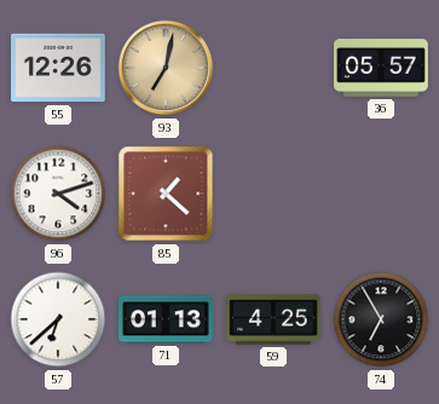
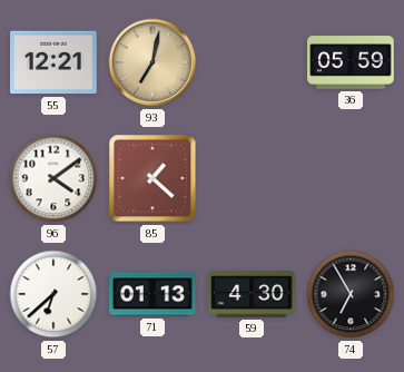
55: 12:26 -> 12:21 (55, 62)
36: 05:57 -> 05:59 (351, 62)
96: 4:12 -> 4:09 (53, 178)
59: 4:25 -> 4:30 (252, 294)
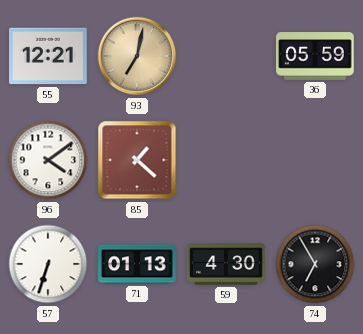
57: 6:38 -> 6:33 (48, 264)
